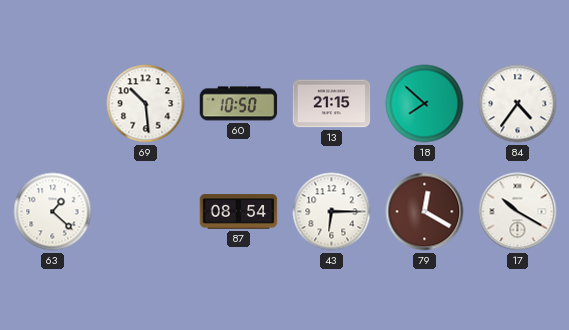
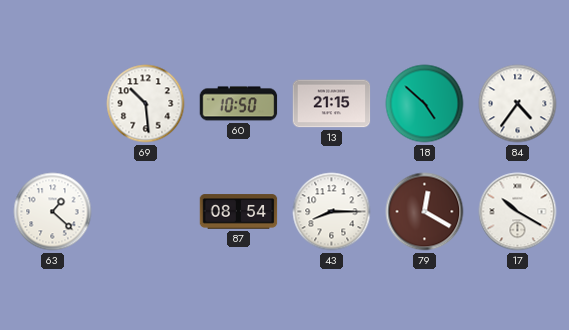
18: 7:52 -> 4:52 (425, 104)
43: 6:15 -> 8:15 (332, 212)
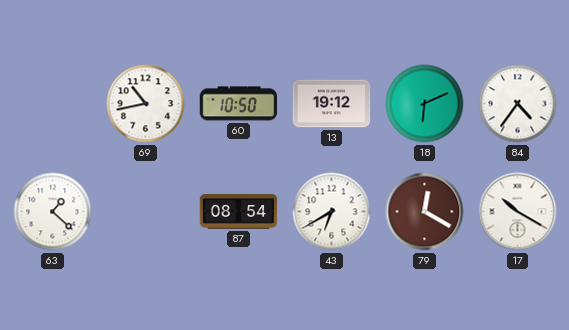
69: 10:29 -> 10:43 (146, 104)
13: 21:15 -> 19:12 (332, 104)
18: 4:52 -> 6:11 (425, 104)
43: 8:15 -> 6:40 (332, 212)
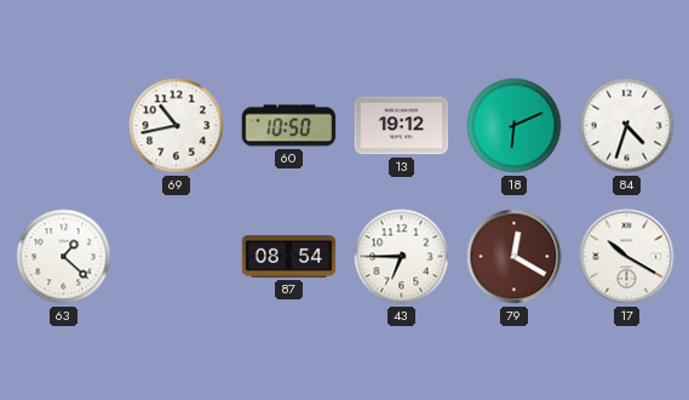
84: 4:36 -> 4:33 (627, 126)
43: 6:40 -> 6:45 (402, 257)
